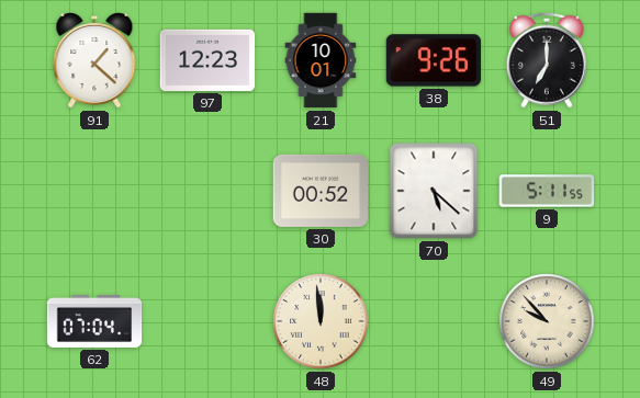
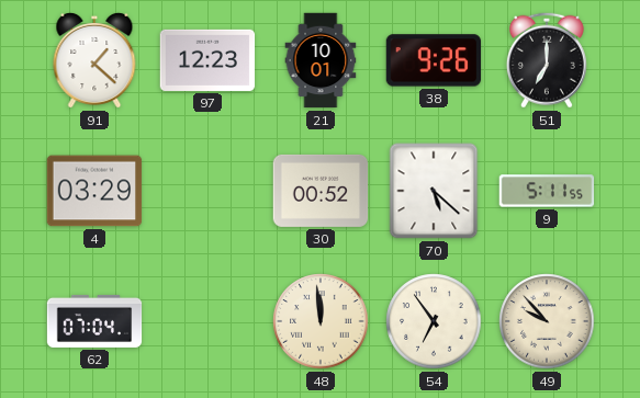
4: none -> 03:29 (94, 191)
54: none -> 6:54 (434, 321)
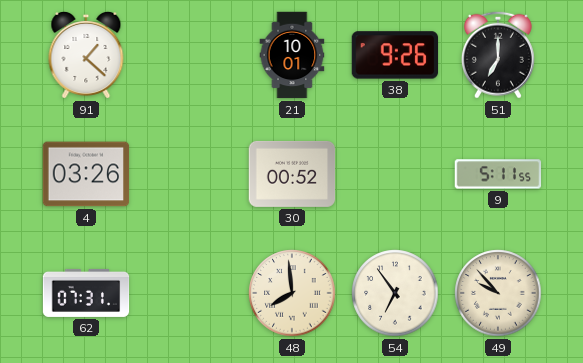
97: 12:23 -> none (207, 60)
4: 03:29 -> 03:26 (86, 174)
70: 5:22 -> none (434, 191)
62: 07:04 -> 07:31 (86, 293)
48: 11:59 -> 7:59 (292, 293)
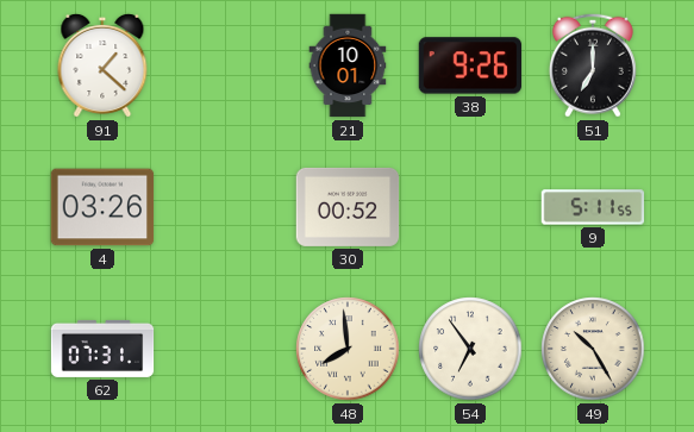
49: 9:53 -> 10:25 (593, 349)
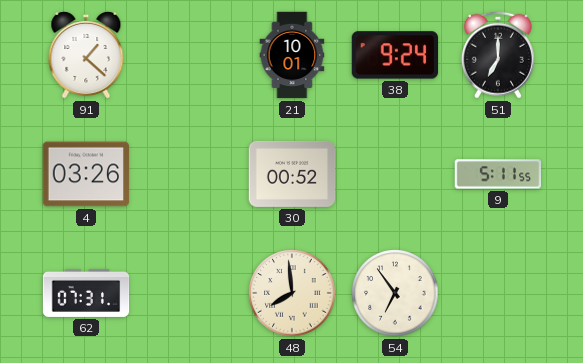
38: 9:26 -> 9:24 (395, 55)
49: 10:25 -> none (593, 349)
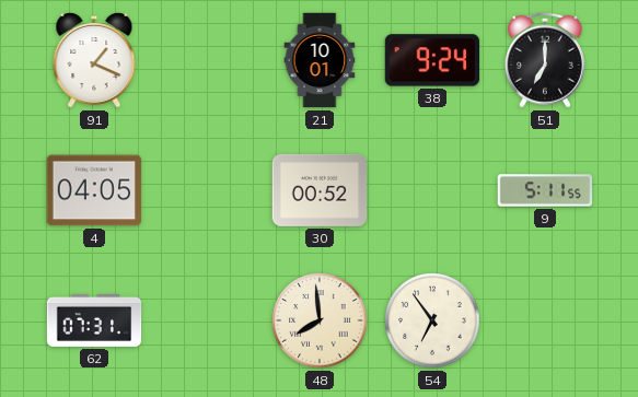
91: 1:22 -> 1:19 (94, 60)
4: 03:26 -> 04:05 (94, 190)
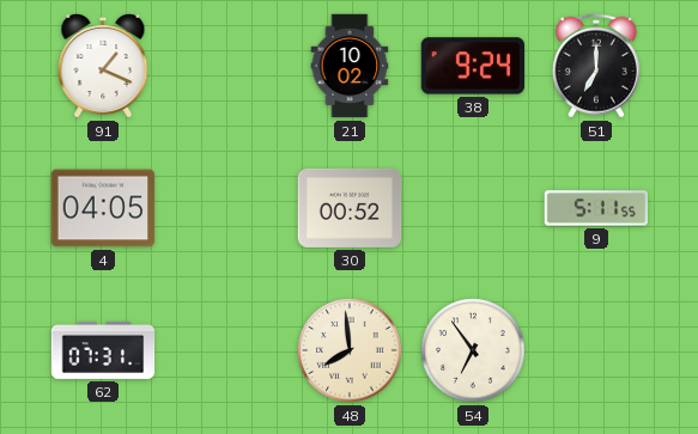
21: 10:01 -> 10:02 (350, 66)
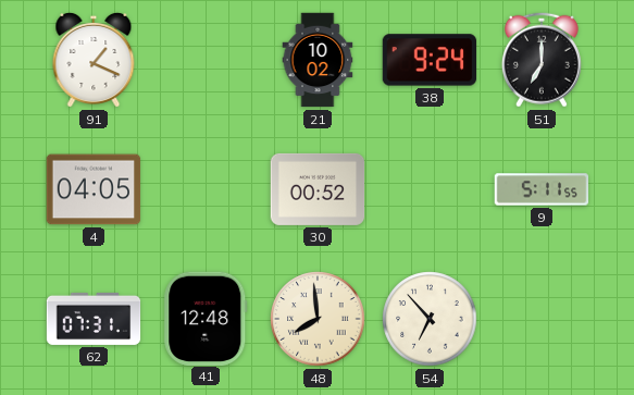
41: none -> 12:48 (206, 318)
54: 6:54 -> 6:53 (430, 319)
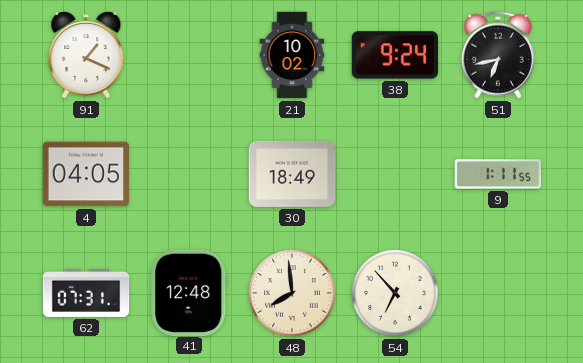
51: 7:00 -> 6:43 (498, 55)
30: 00:52 -> 18:49 (292, 174)
9: 5:11 -> 1:11 (498, 174)
